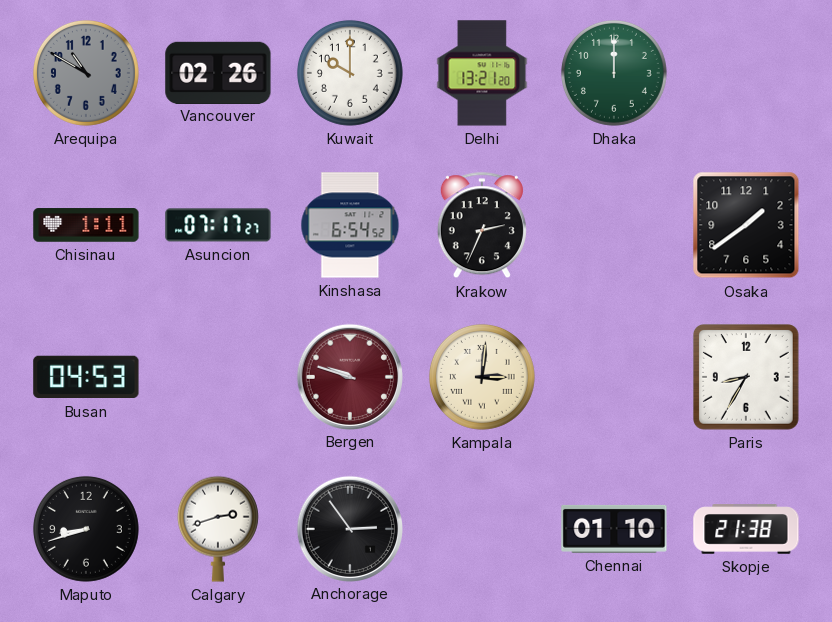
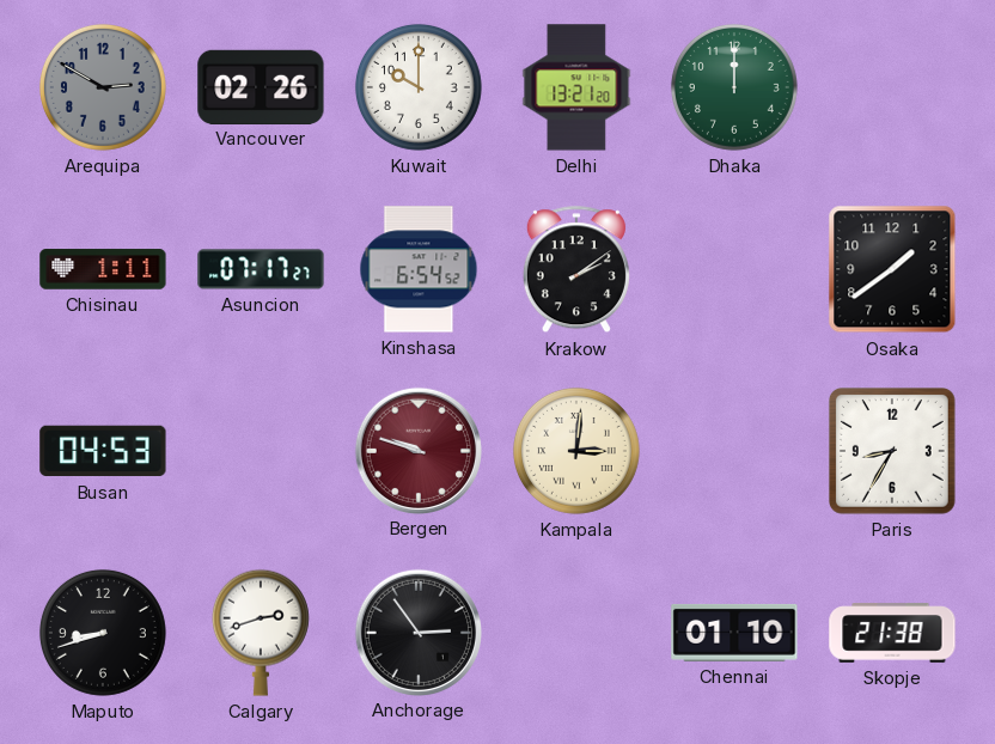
Arequipa: 10:50 -> 2:50 (103, 87)
Krakow: 2:34 -> 2:09 (576, 270)
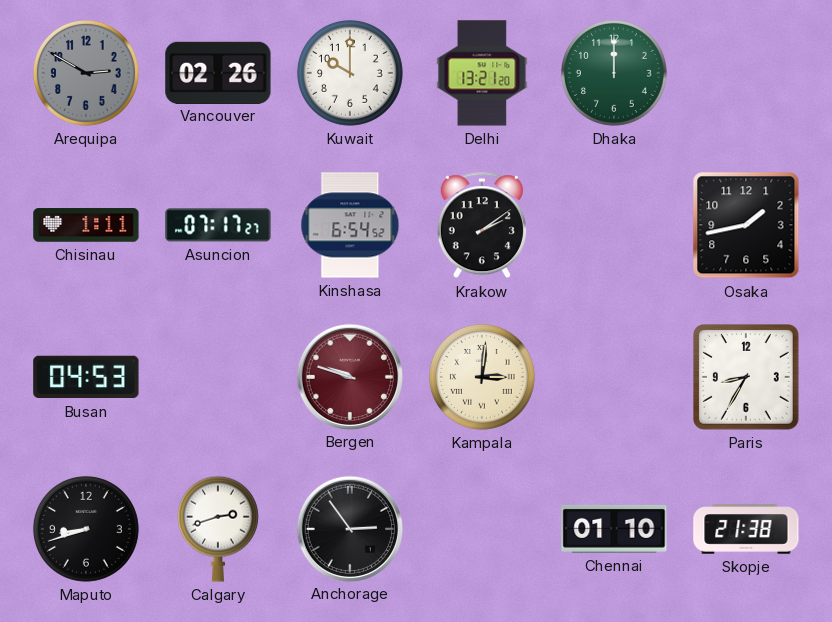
Osaka: 1:39 -> 1:43 (746, 225)
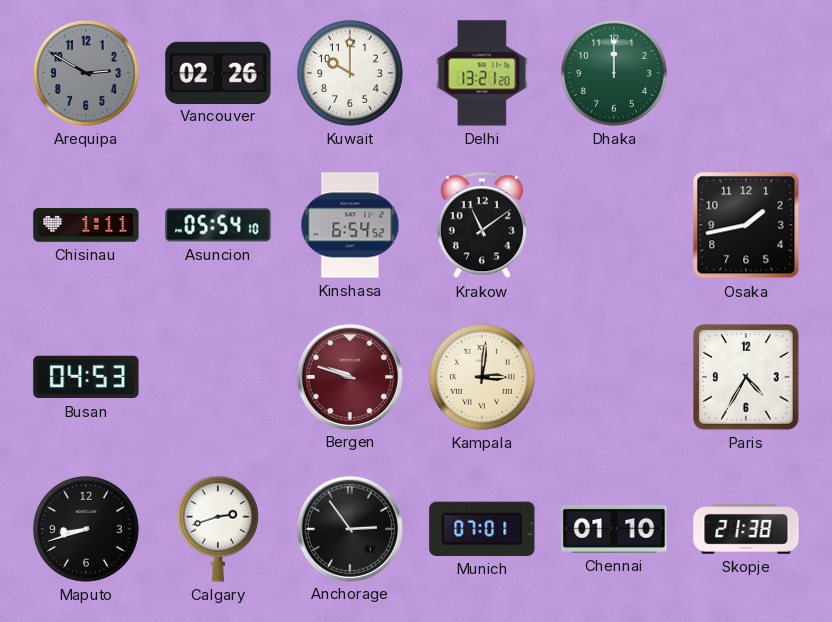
Asuncion: 07:17 -> 05:54 (218, 225)
Krakow: 2:09 -> 11:09 (482, 226)
Paris: 8:35 -> 4:35 (747, 378)
Munich: none -> 07:01 (482, 529)
